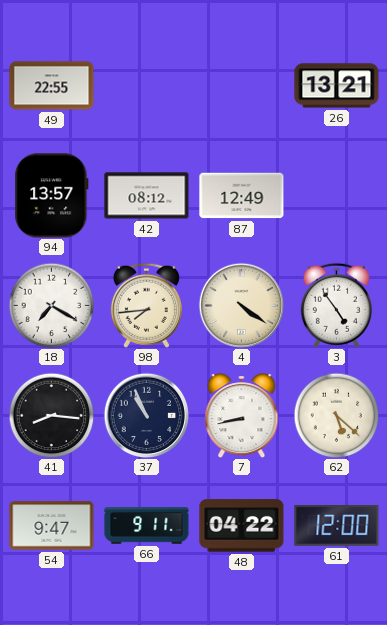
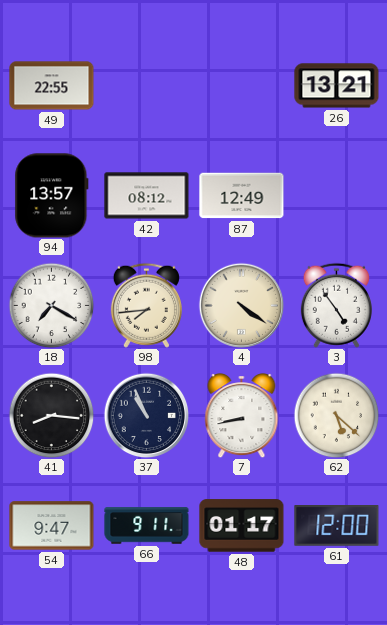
48: 04:22 -> 01:17 (242, 526)
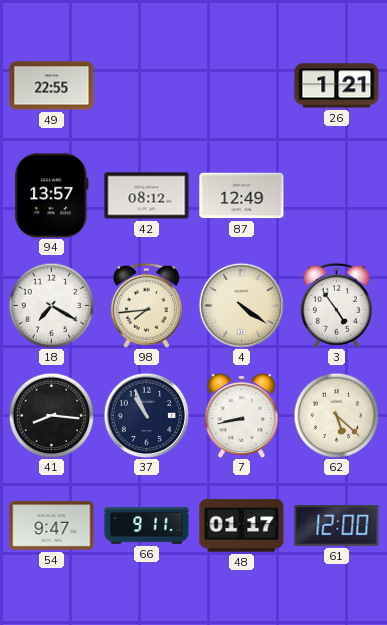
26: 13:21 -> 1:21 (337, 86)
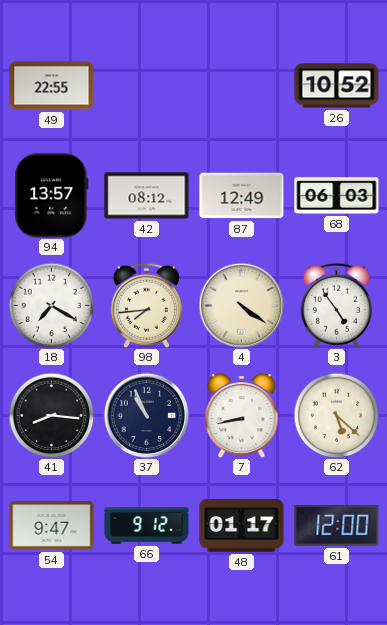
26: 1:21 -> 10:52 (337, 86)
68: none -> 06:03 (337, 196)
66: 9:11 -> 9:12 (147, 526)
